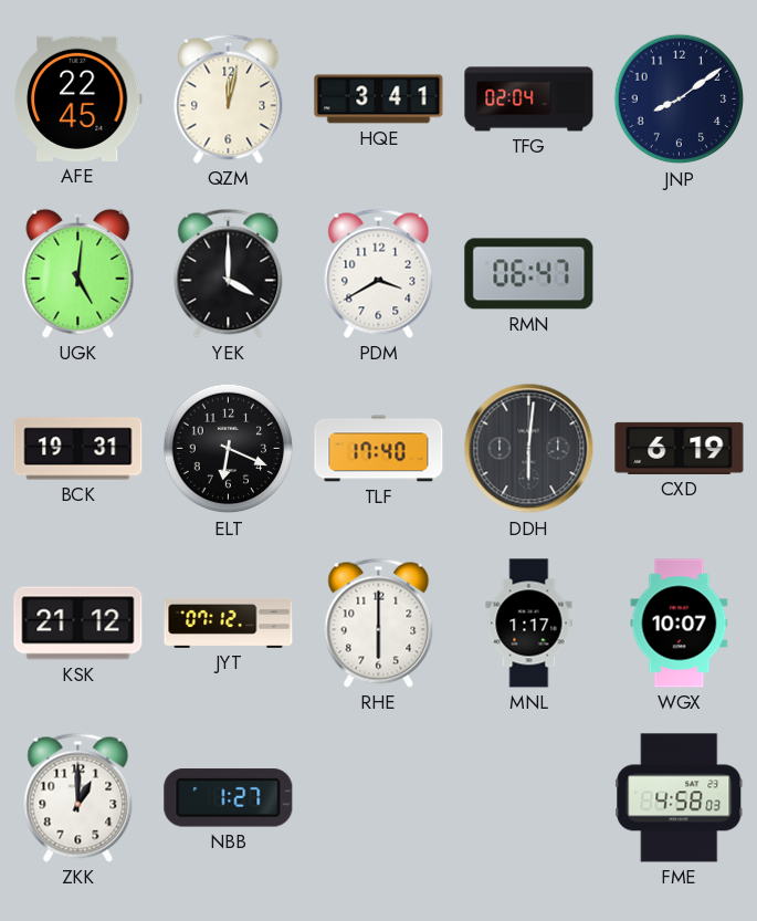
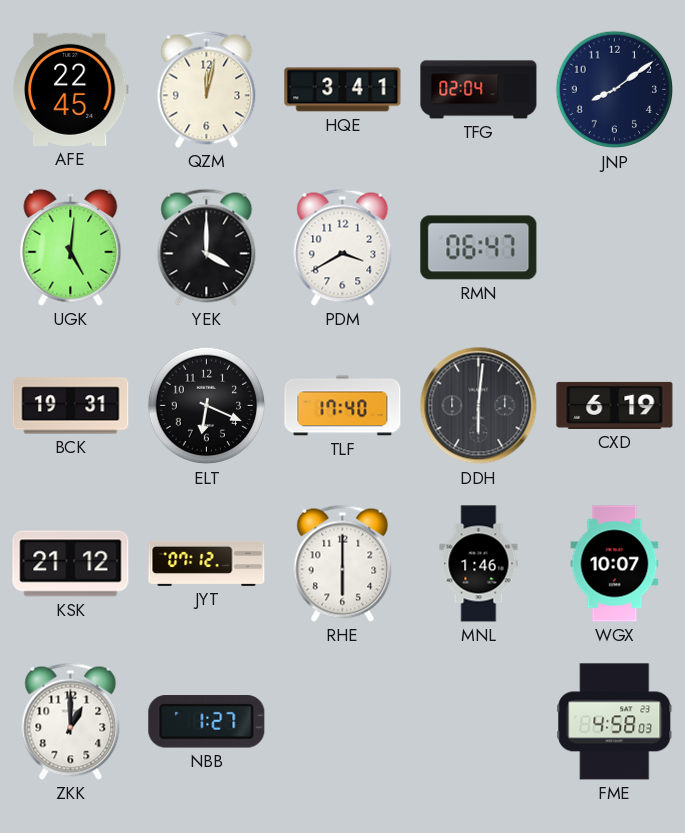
MNL: 1:17 -> 1:46 (479, 564)
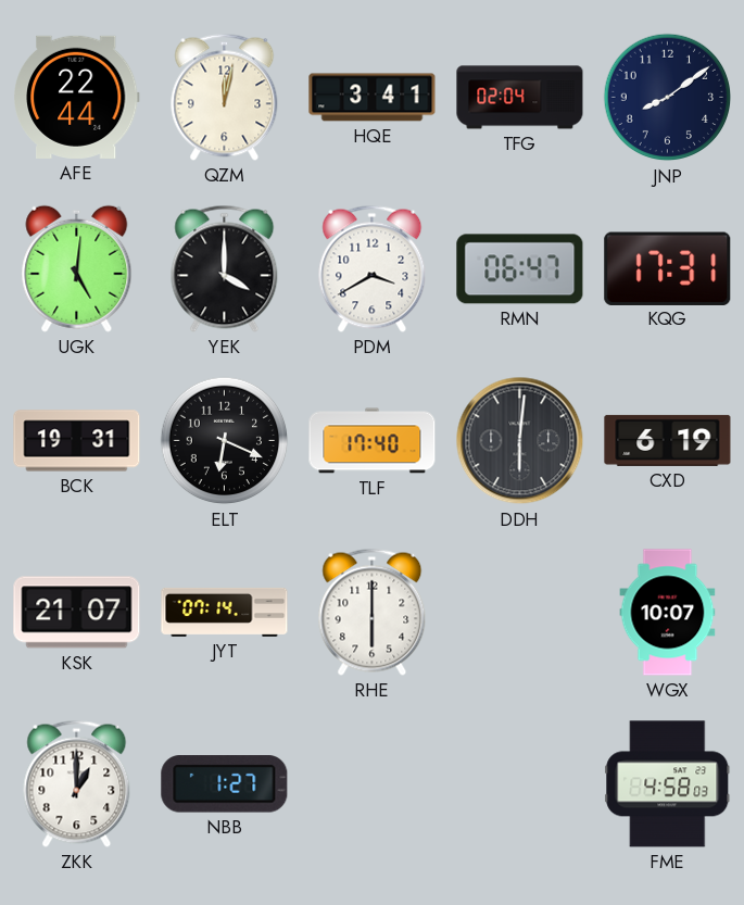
AFE: 22:45 -> 22:44 (76, 97)
KQG: none -> 17:31 (668, 268)
KSK: 21:12 -> 21:07 (77, 613)
JYT: 07:12 -> 07:14 (225, 612)
MNL: 1:46 -> none (479, 564)
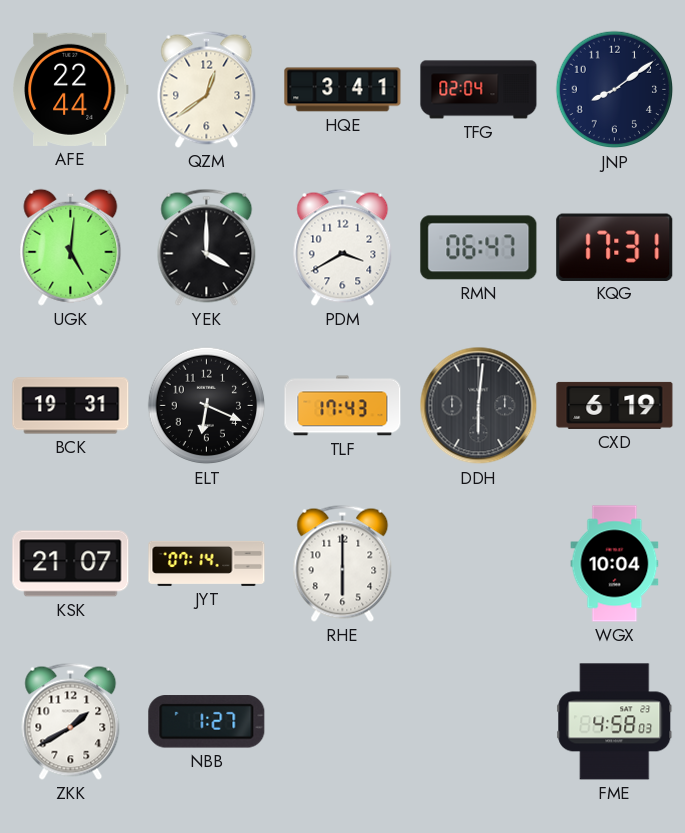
QZM: 12:02 -> 12:39 (207, 89)
TLF: 17:40 -> 17:43 (343, 406)
WGX: 10:07 -> 10:04 (615, 564)
ZKK: 1:00 -> 1:40 (71, 721)
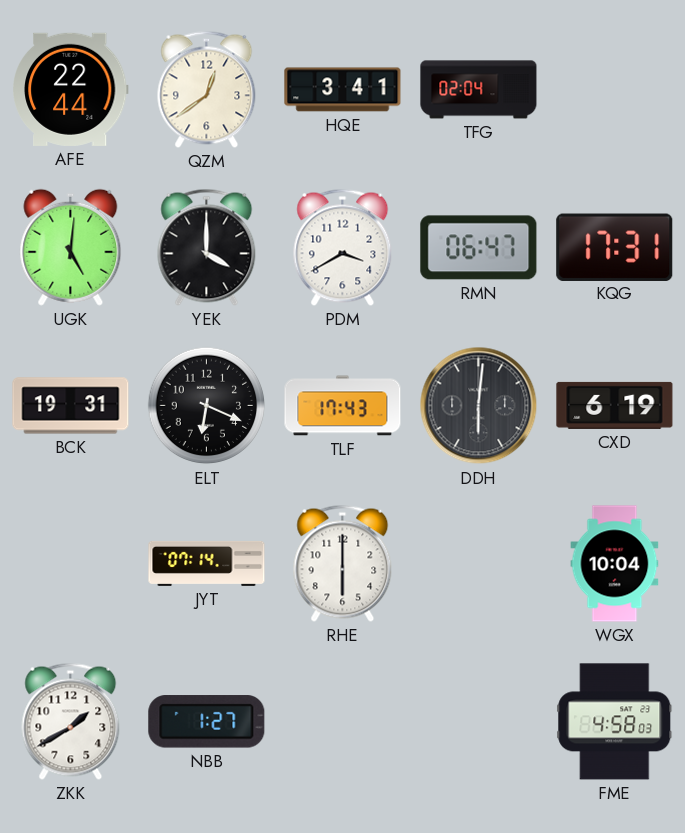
JNP: 8:09 -> none (615, 90)
KSK: 21:07 -> none (71, 564)
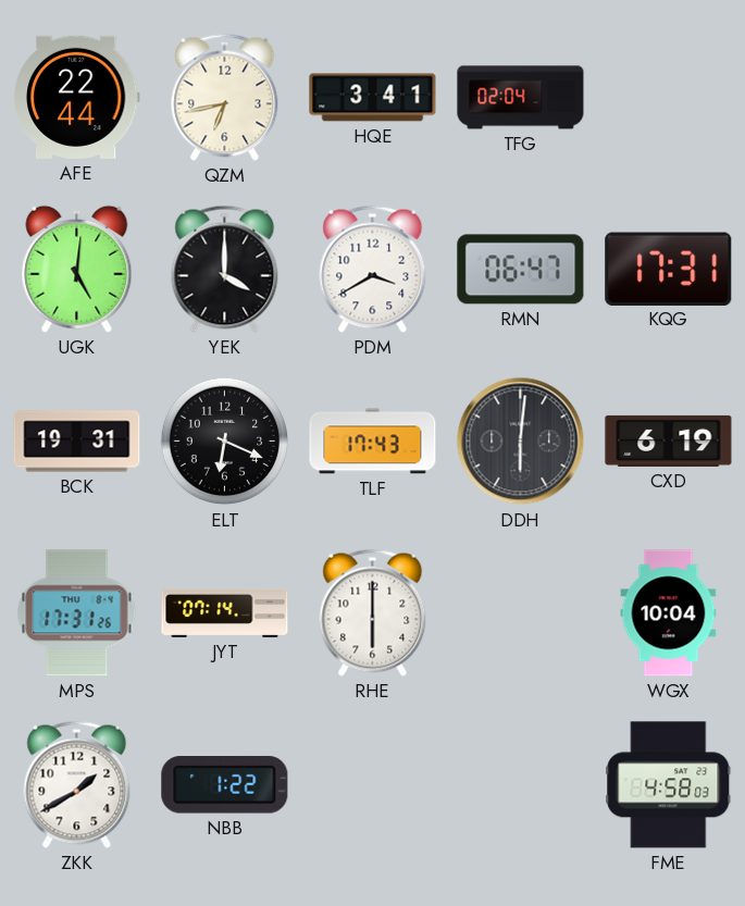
QZM: 12:39 -> 6:43 (225, 97)
MPS: none -> 17:31 (77, 613)
NBB: 1:27 -> 1:22 (225, 785)
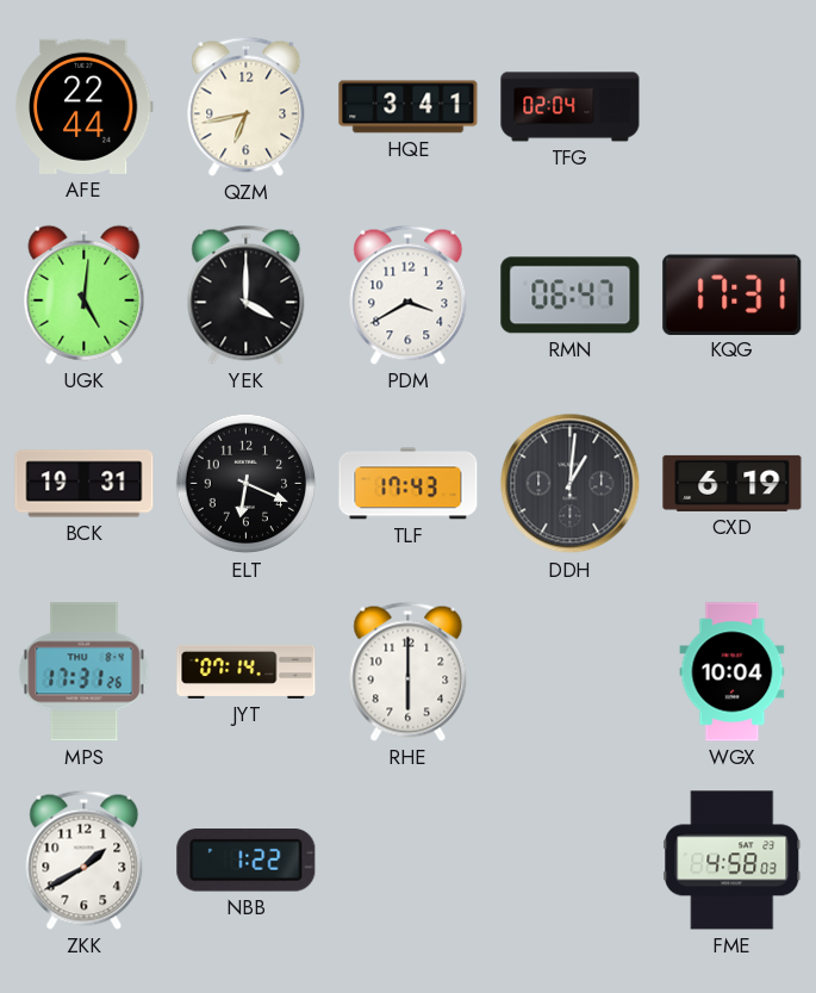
DDH: 6:01 -> 1:01 (571, 484)
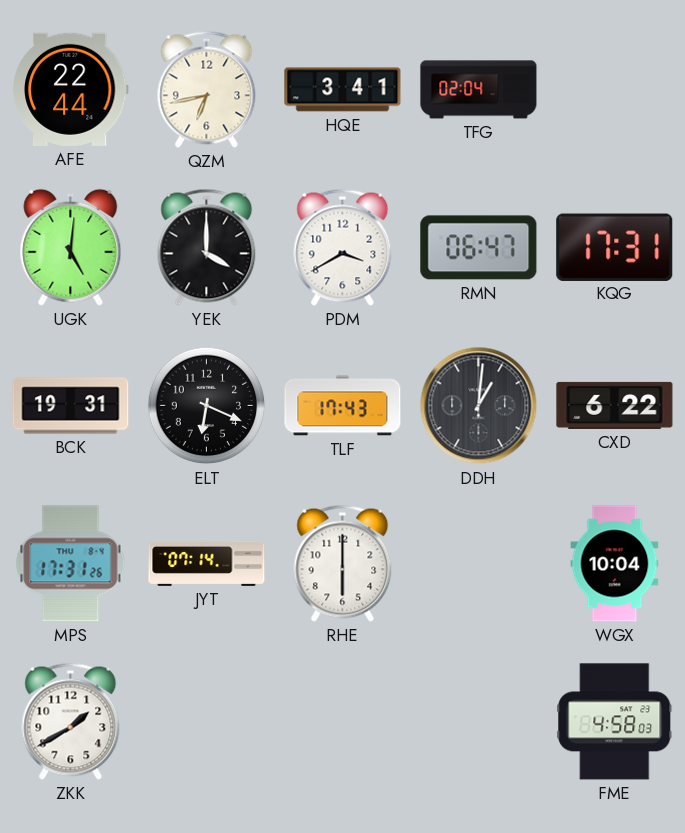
CXD: 6:19 -> 6:22 (615, 405)
NBB: 1:22 -> none (247, 861)
